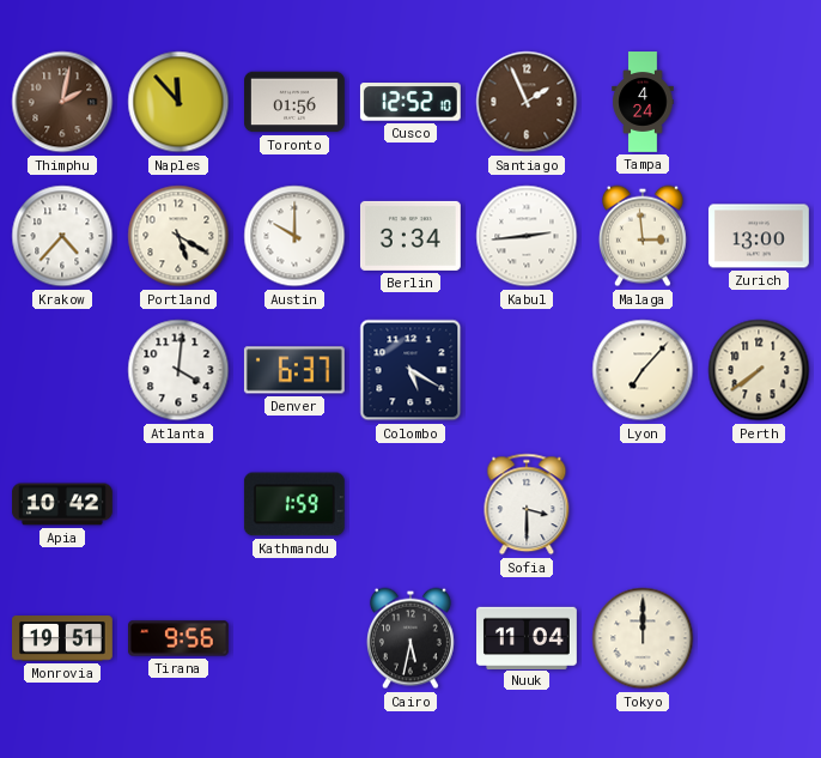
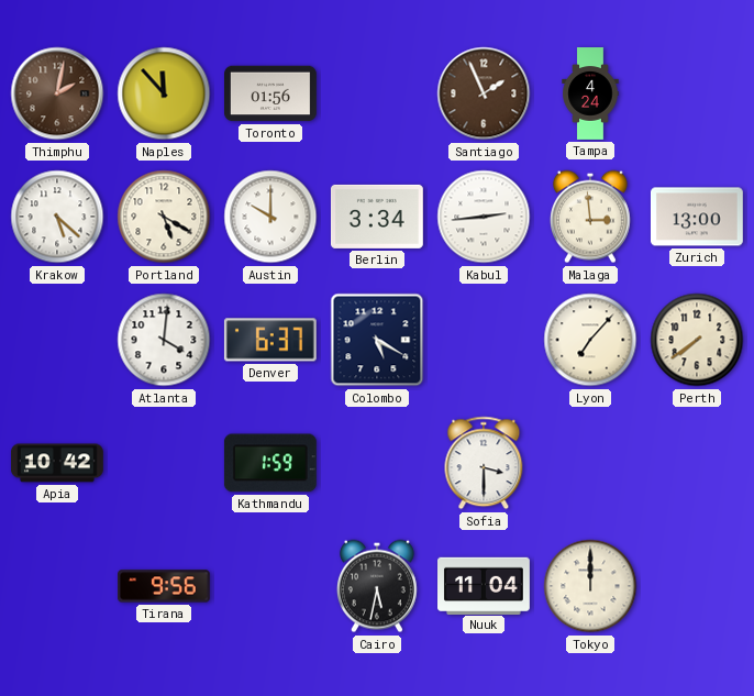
Cusco: 12:52 -> none (410, 102)
Krakow: 4:37 -> 5:22 (57, 217)
Monrovia: 19:51 -> none (63, 638)
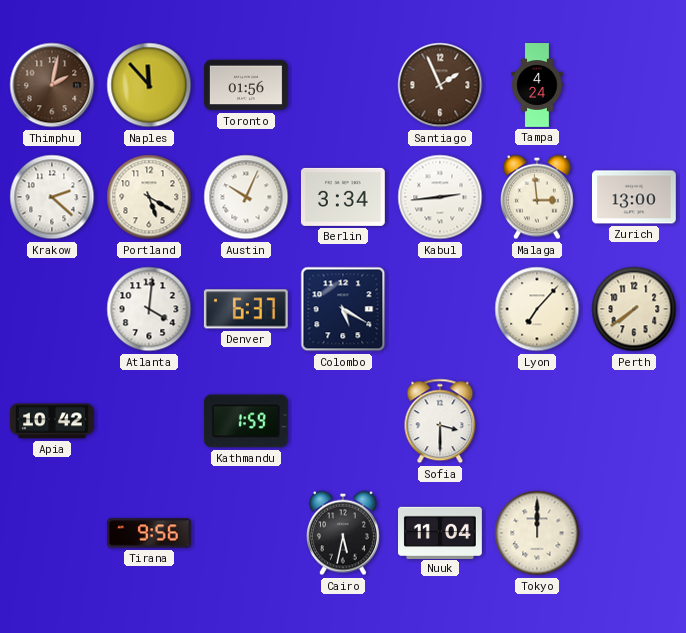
Krakow: 5:22 -> 2:22 (52, 197)
Austin: 10:00 -> 10:04 (246, 197)
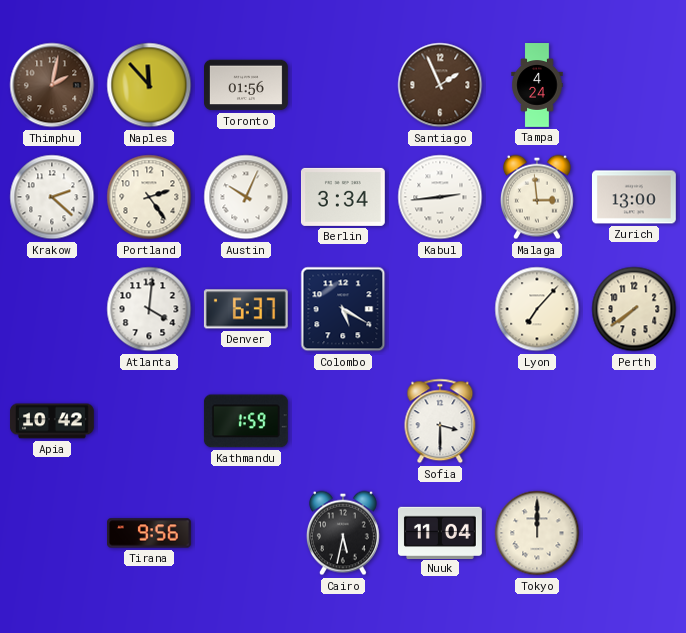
Portland: 5:20 -> 2:24 (149, 197)
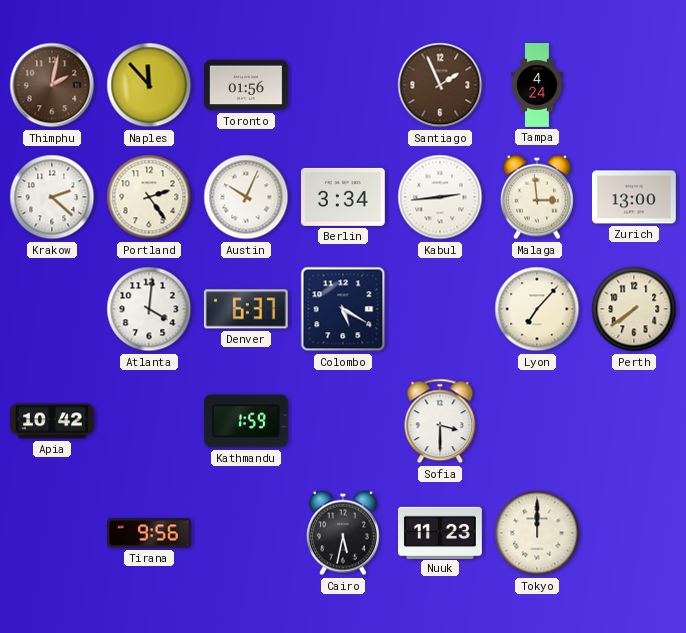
Nuuk: 11:04 -> 11:23 (441, 532)
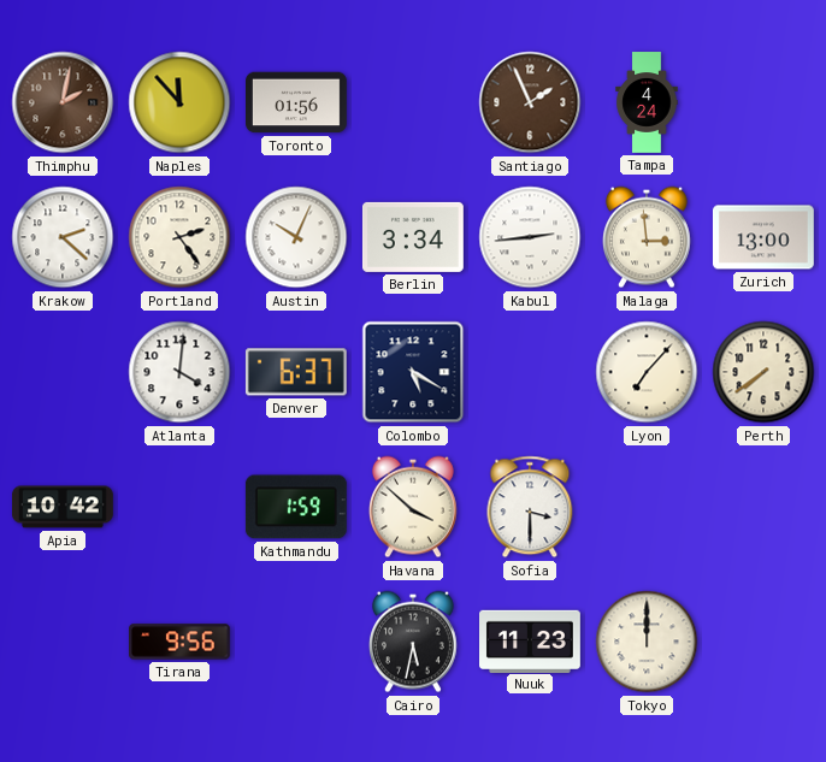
Havana: none -> 3:52 (413, 507)
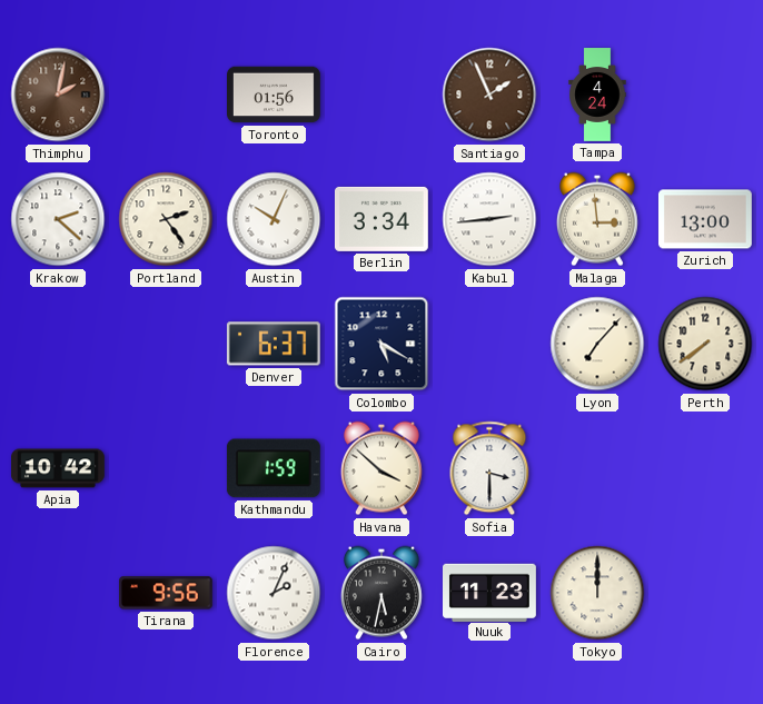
Naples: 11:53 -> none (179, 102)
Atlanta: 4:01 -> none (179, 372)
Florence: none -> 2:04 (274, 593)
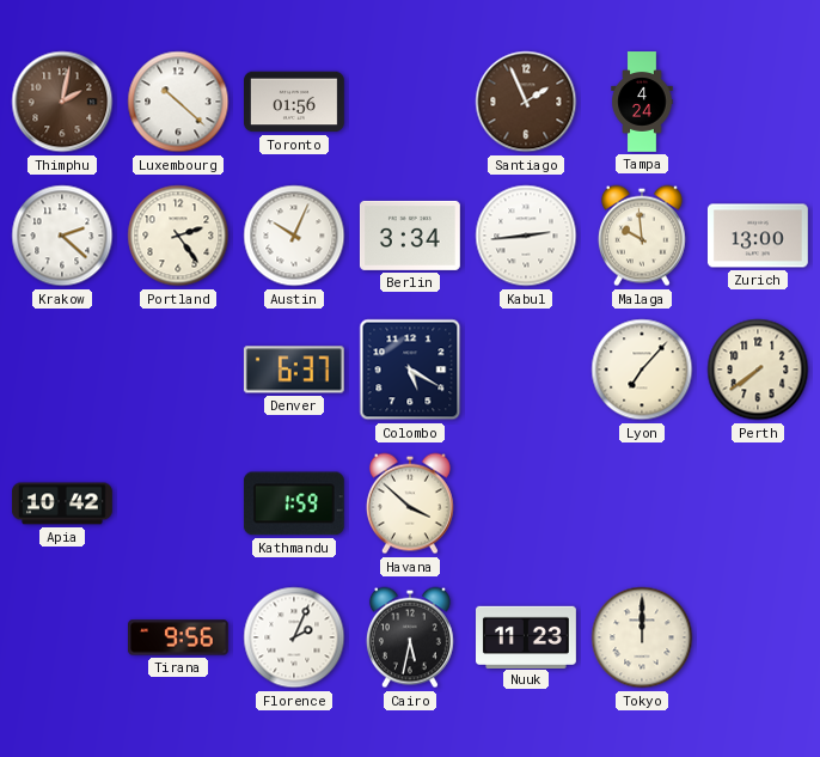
Luxembourg: none -> 10:22 (178, 102)
Malaga: 2:59 -> 9:59 (642, 236)
Sofia: 3:30 -> none (489, 468)
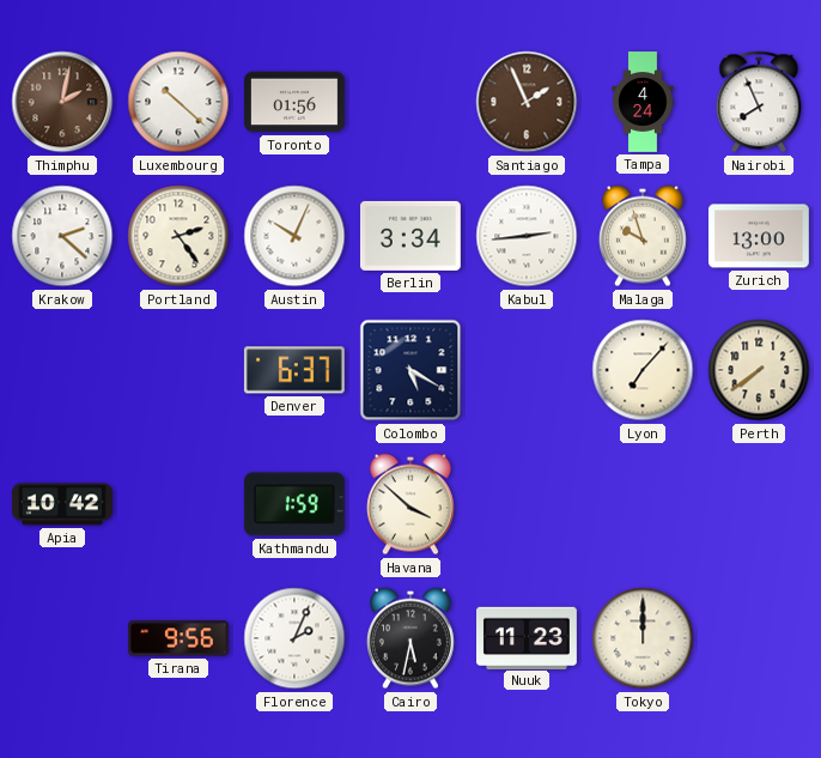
Nairobi: none -> 7:56 (759, 102)
Malaga: 9:59 -> 9:57 (643, 236)
